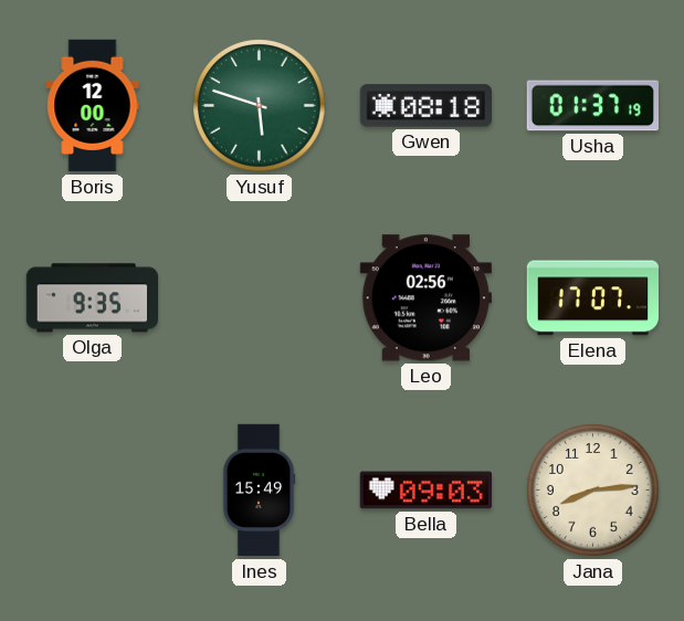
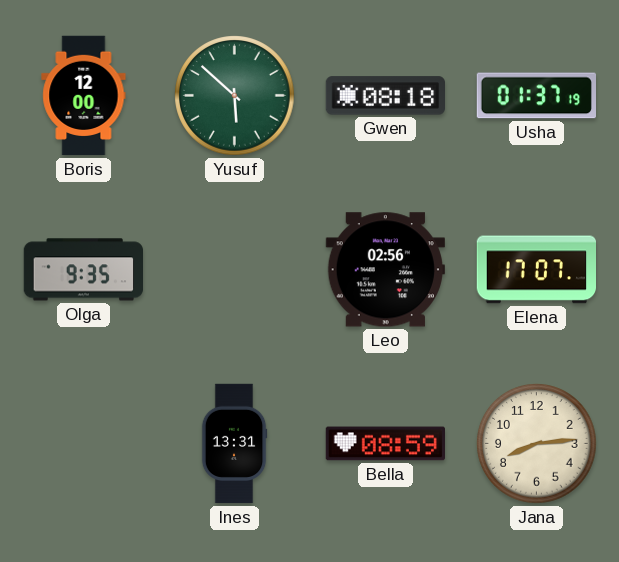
Yusuf: 5:48 -> 5:52 (235, 96)
Ines: 15:49 -> 13:31 (234, 444)
Bella: 09:03 -> 08:59 (385, 444)
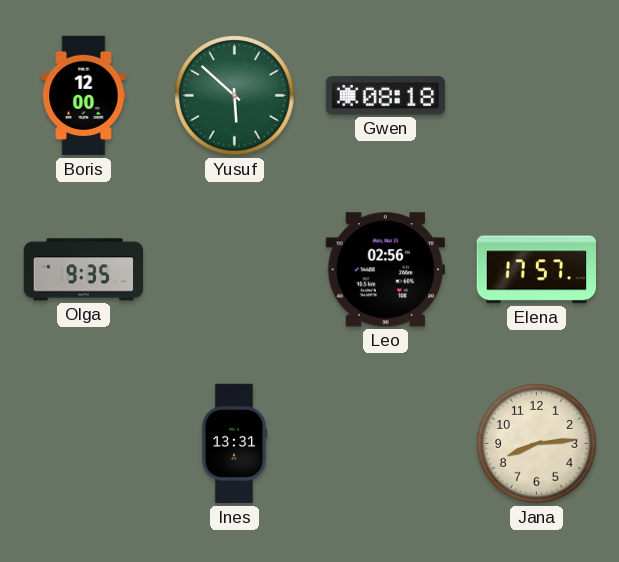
Usha: 01:37 -> none (536, 96)
Elena: 17:07 -> 17:57 (536, 270)
Bella: 08:59 -> none (385, 444)
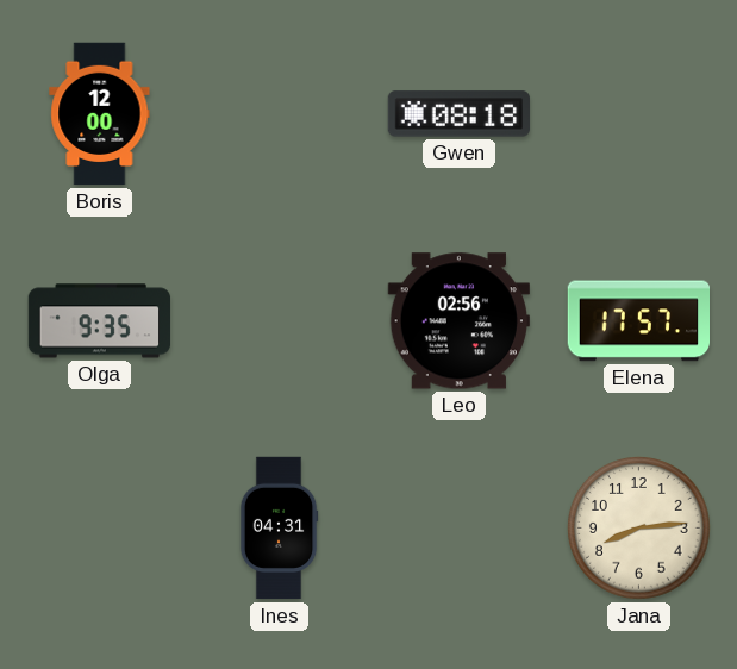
Yusuf: 5:52 -> none (235, 96)
Ines: 13:31 -> 04:31 (279, 529)
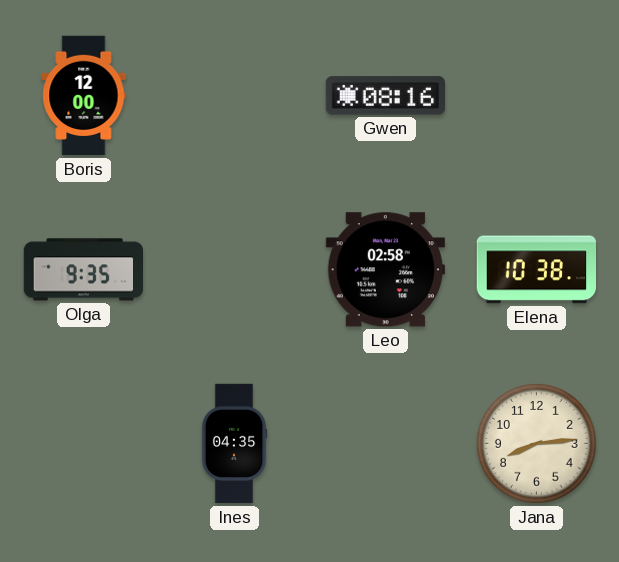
Gwen: 08:18 -> 08:16 (386, 96)
Leo: 02:56 -> 02:58 (385, 270)
Elena: 17:57 -> 10:38 (536, 270)
Ines: 04:31 -> 04:35 (234, 444)
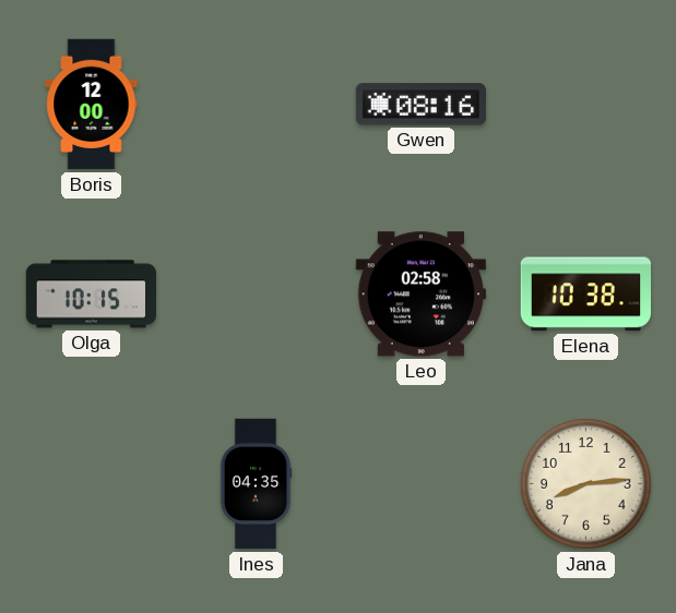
Olga: 9:35 -> 10:15 (91, 295)
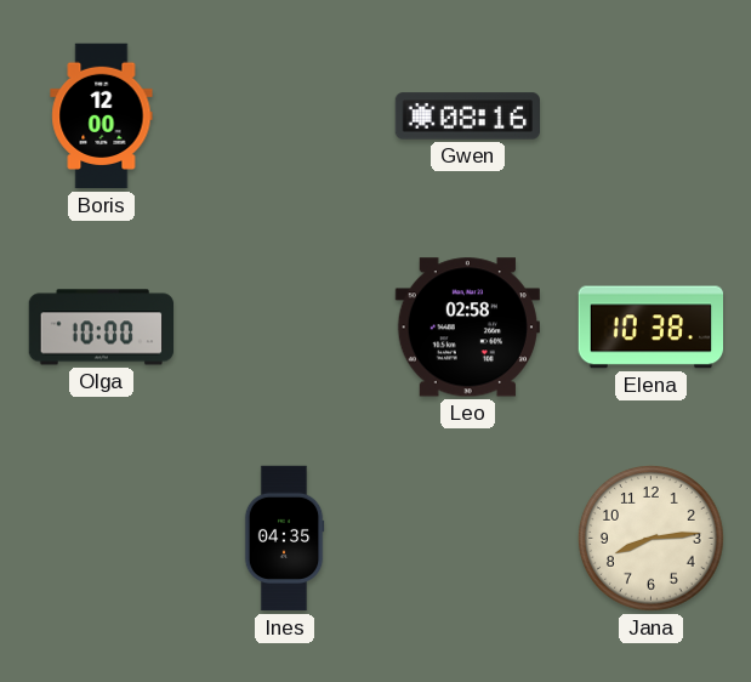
Olga: 10:15 -> 10:00 (101, 328)
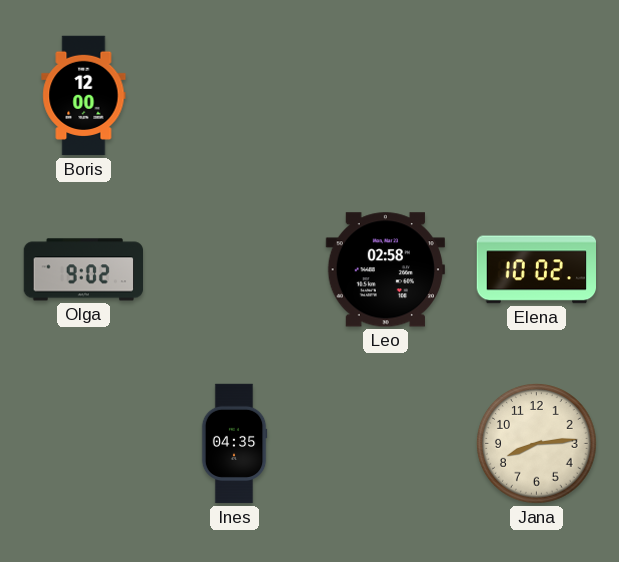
Gwen: 08:16 -> none (468, 116)
Olga: 10:00 -> 9:02 (83, 270)
Elena: 10:38 -> 10:02 (536, 270)
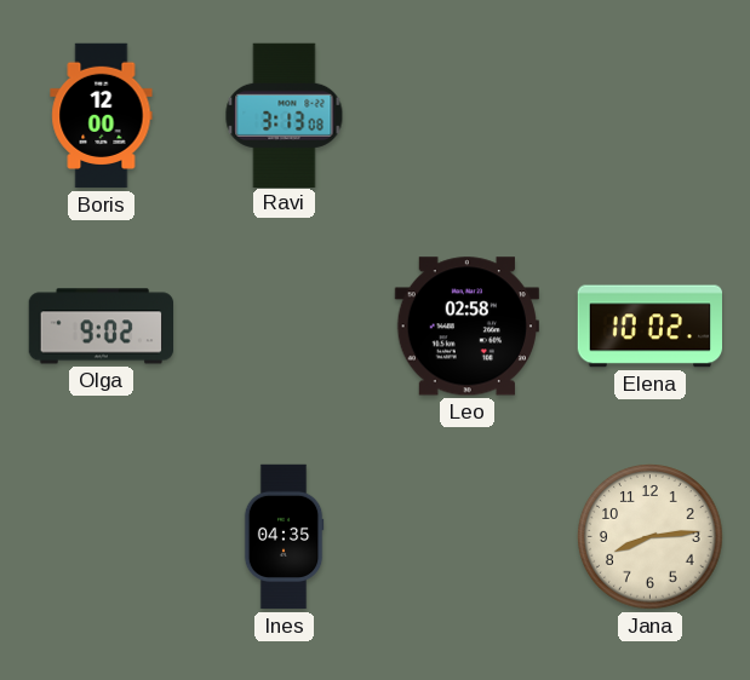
Ravi: none -> 3:13 (285, 115)
